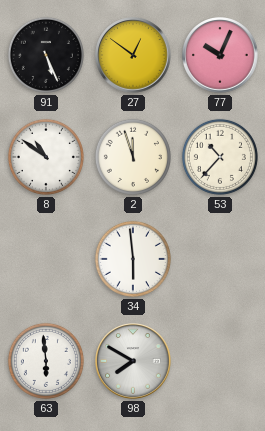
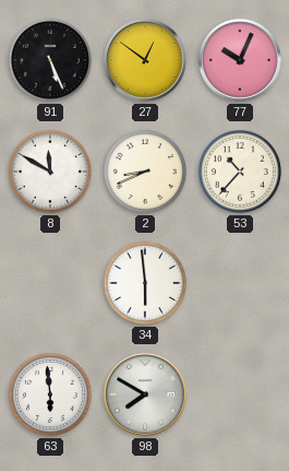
8: 10:51 -> 11:50 (50, 172)
2: 11:57 -> 8:41 (145, 172)
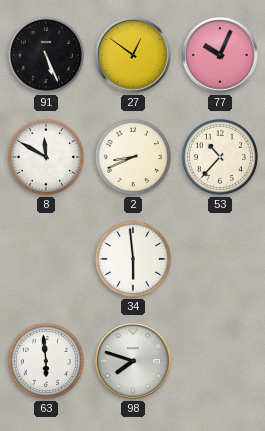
98: 7:50 -> 7:48 (133, 361)
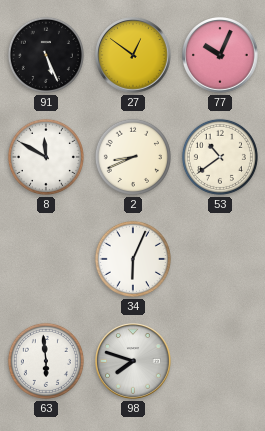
53: 10:37 -> 10:39 (220, 157)
34: 5:59 -> 6:04 (133, 259)
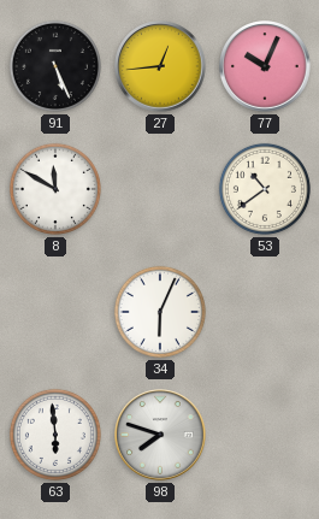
27: 12:51 -> 12:44 (160, 66)
2: 8:41 -> none (133, 157)
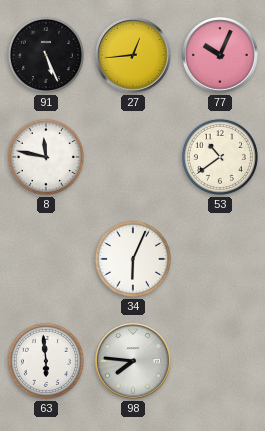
8: 11:50 -> 11:47 (46, 157)
98: 7:48 -> 7:46 (133, 361)
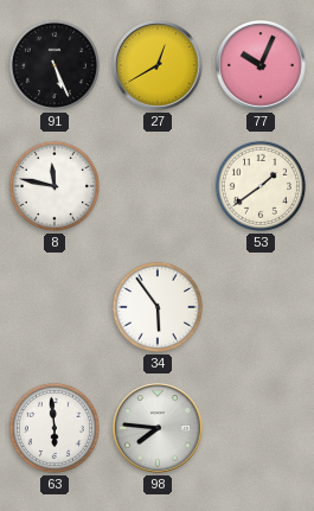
27: 12:44 -> 12:40 (158, 65)
53: 10:39 -> 1:39 (261, 186)
34: 6:04 -> 5:54 (158, 307)
